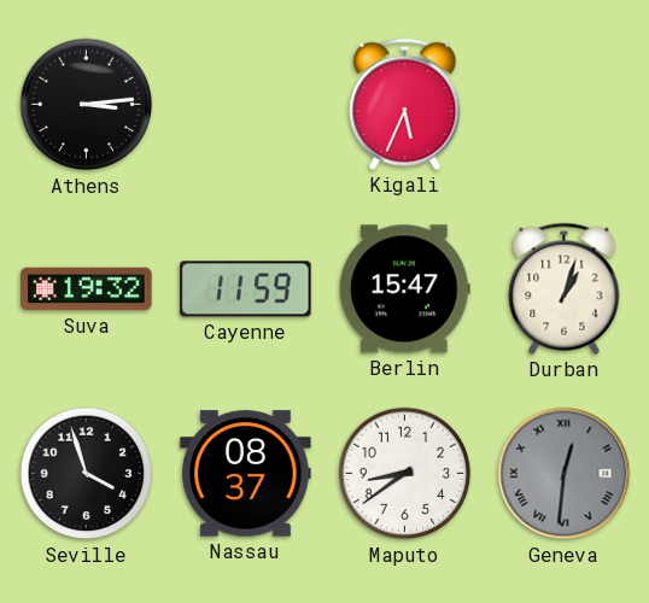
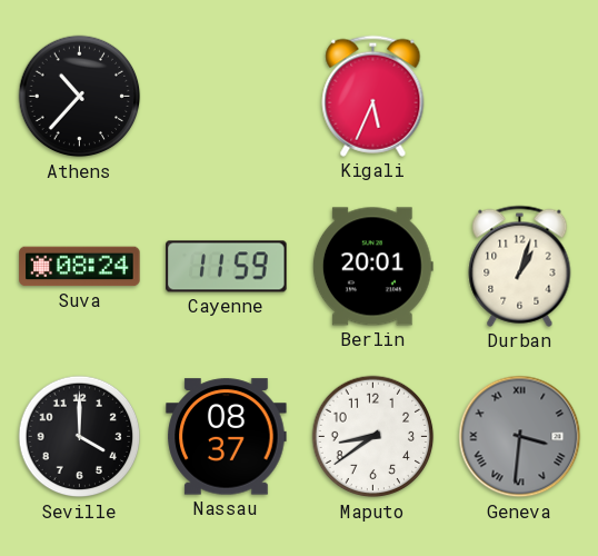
Athens: 3:14 -> 10:37 (80, 97)
Suva: 19:32 -> 08:24 (80, 267)
Berlin: 15:47 -> 20:01 (372, 267)
Seville: 3:57 -> 4:00 (80, 437)
Geneva: 12:31 -> 3:31 (520, 437)
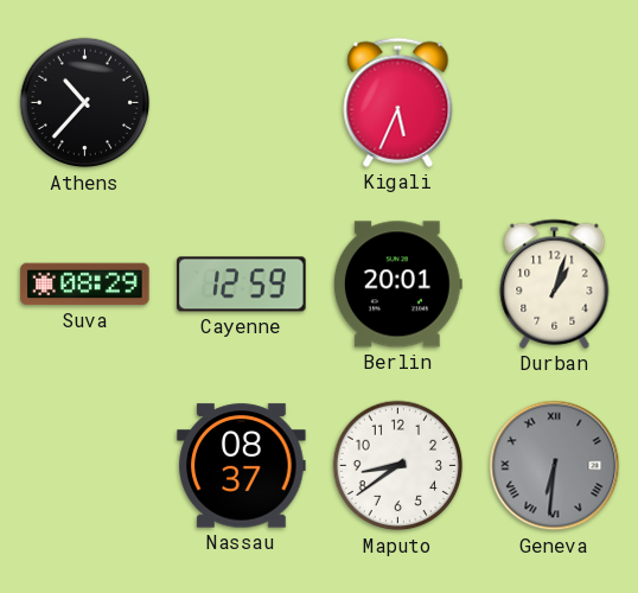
Suva: 08:24 -> 08:29 (85, 285)
Cayenne: 11:59 -> 12:59 (242, 285)
Seville: 4:00 -> none (80, 437)
Geneva: 3:31 -> 6:31 (555, 466)
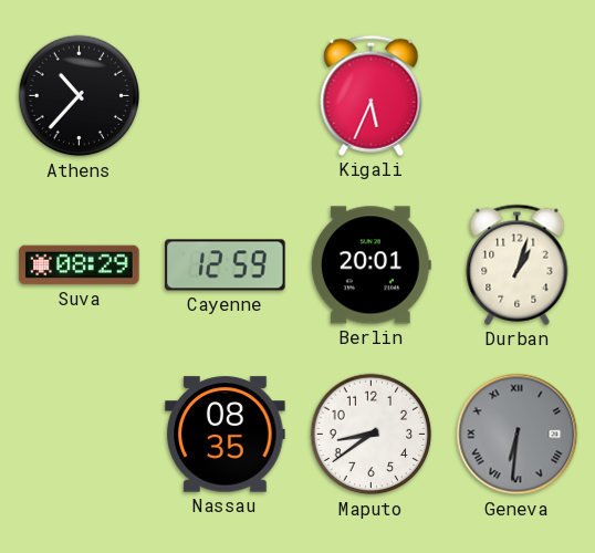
Nassau: 08:37 -> 08:35 (226, 435)
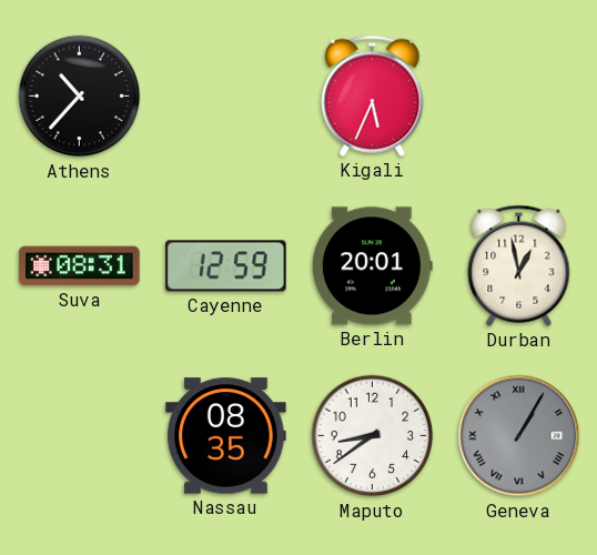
Suva: 08:29 -> 08:31 (80, 266)
Durban: 1:03 -> 12:58 (519, 265)
Geneva: 6:31 -> 1:05 (519, 436)
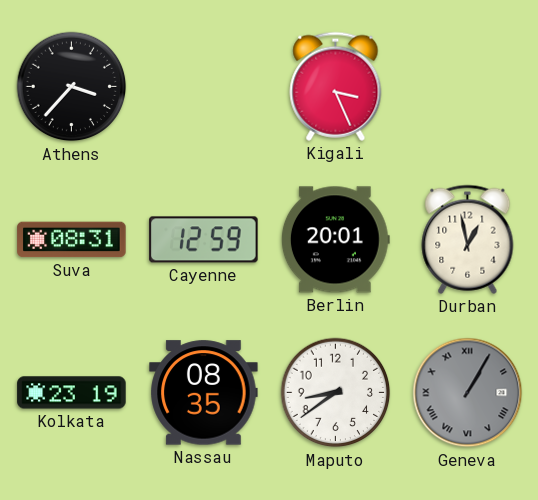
Athens: 10:37 -> 3:37 (72, 87)
Kigali: 5:34 -> 3:26 (336, 86)
Kolkata: none -> 23:19 (72, 393)
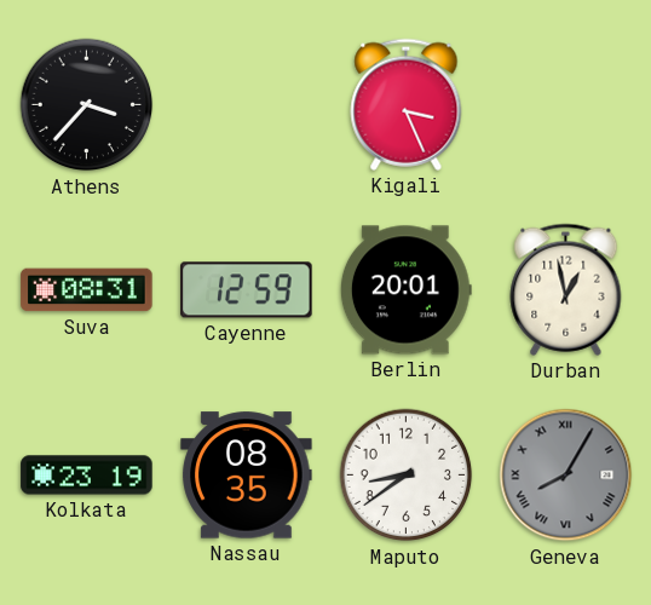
Geneva: 1:05 -> 8:05 (566, 476)
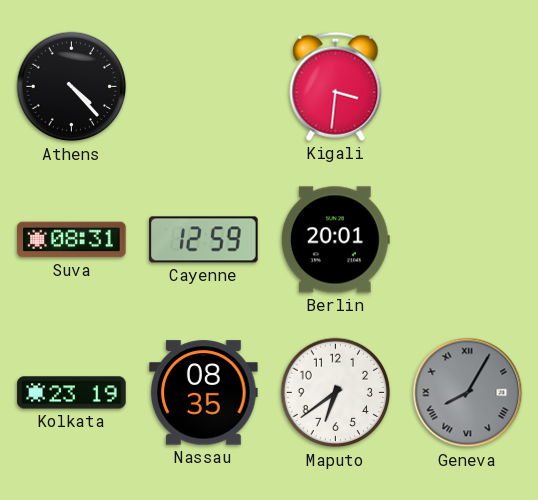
Athens: 3:37 -> 4:23 (72, 87)
Kigali: 3:26 -> 3:31 (336, 86)
Durban: 12:58 -> none (566, 289)
Maputo: 8:39 -> 6:39 (336, 393)
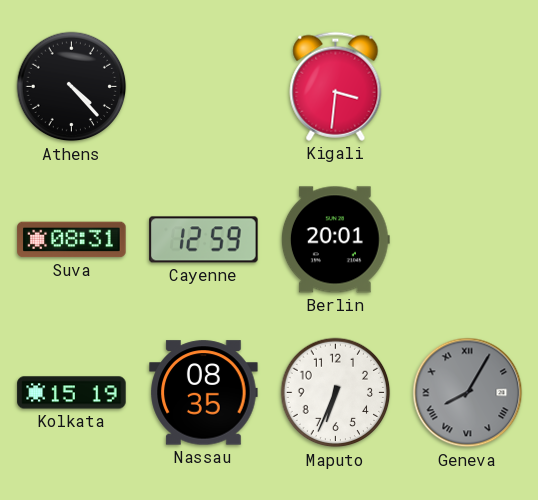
Kolkata: 23:19 -> 15:19 (72, 393)
Maputo: 6:39 -> 6:34 (336, 393)
